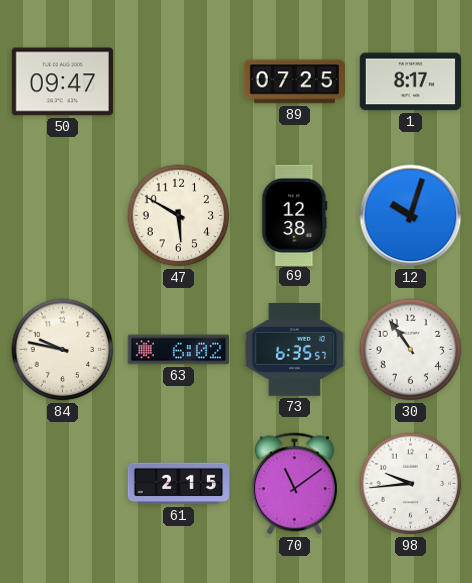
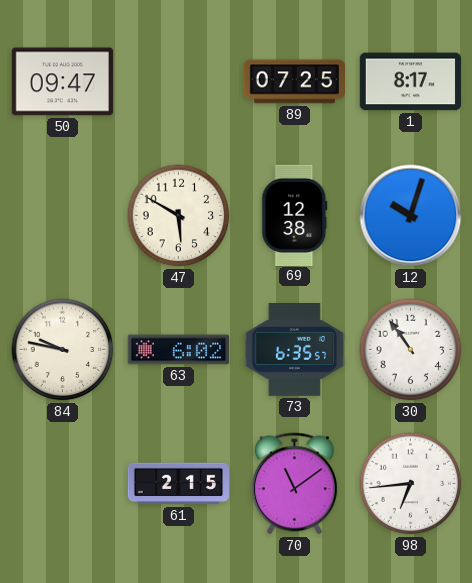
98: 9:44 -> 6:44 (411, 484)
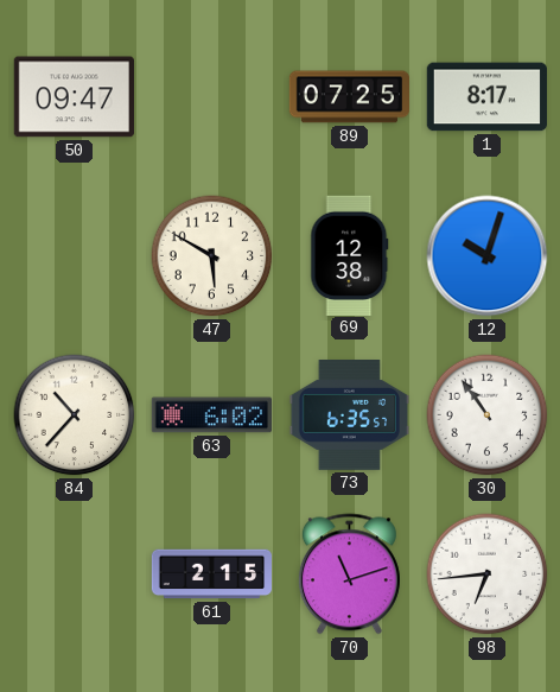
84: 9:47 -> 10:37 (75, 415)
70: 11:09 -> 11:12 (349, 574)
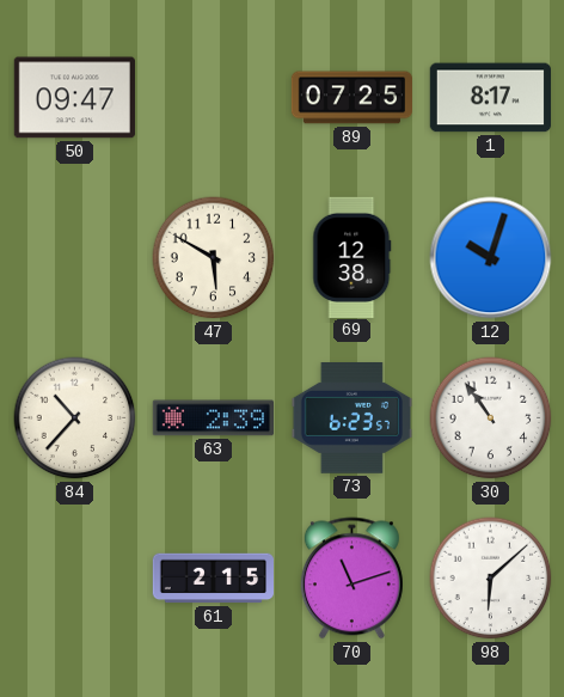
63: 6:02 -> 2:39 (213, 418)
73: 6:35 -> 6:23 (351, 418)
98: 6:44 -> 6:08 (491, 579)
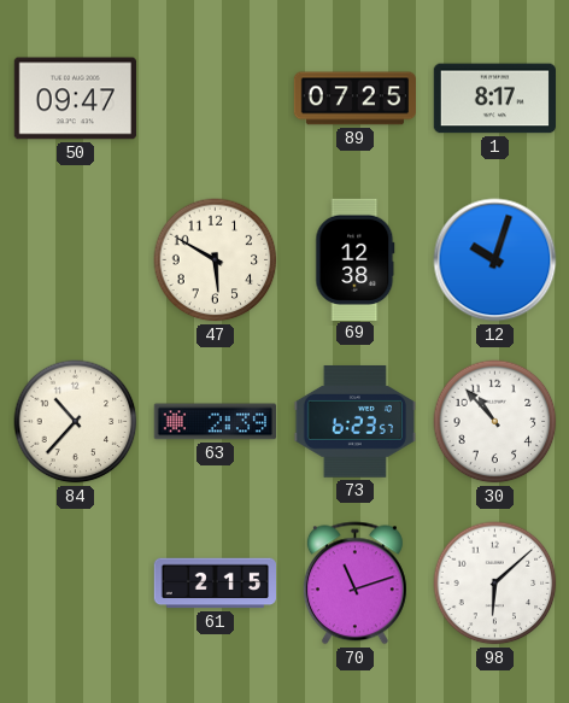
30: 10:54 -> 10:53 (495, 422)
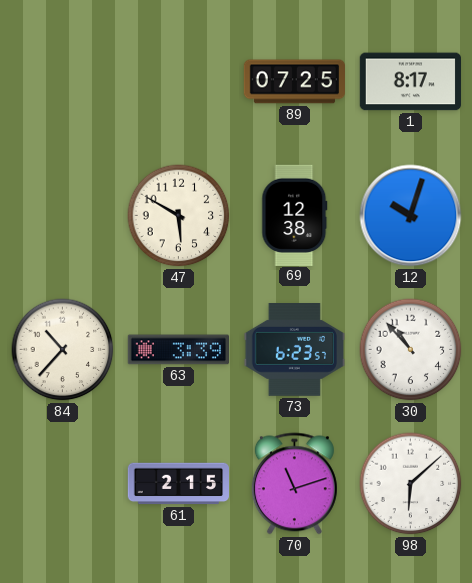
50: 09:47 -> none (75, 99)
63: 2:39 -> 3:39 (178, 350)
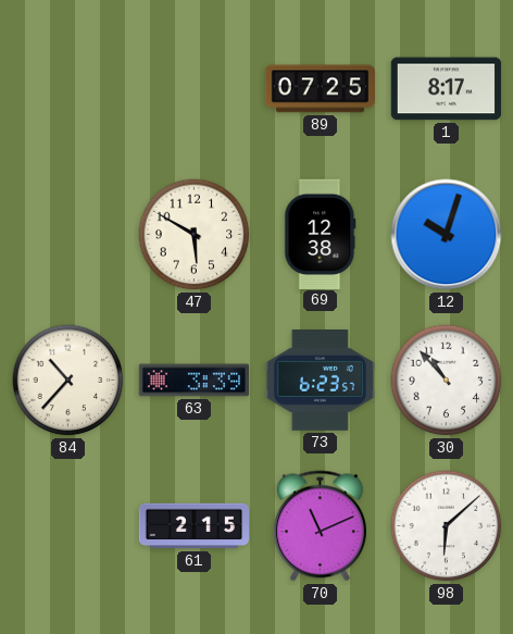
70: 11:12 -> 11:11 (320, 526)
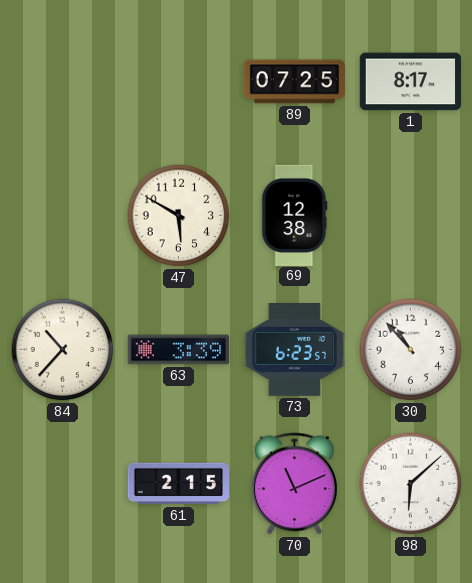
12: 10:03 -> none (447, 235)
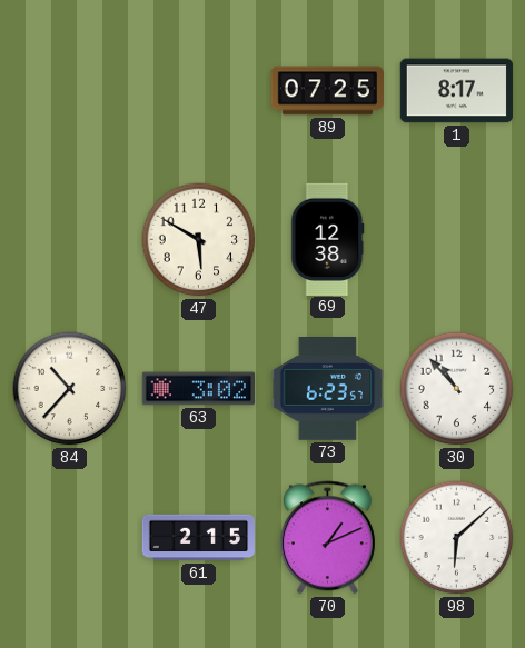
63: 3:39 -> 3:02 (198, 389)
70: 11:11 -> 1:11 (327, 538)
